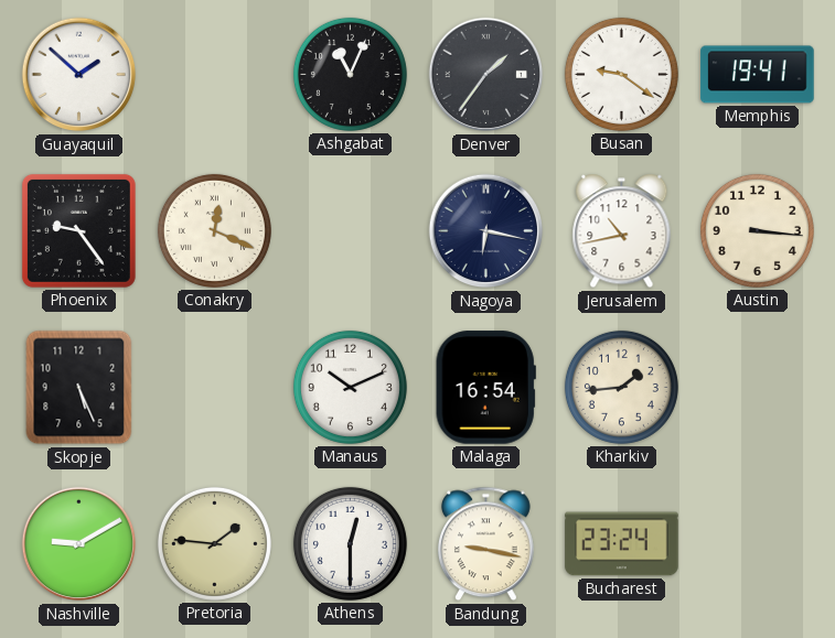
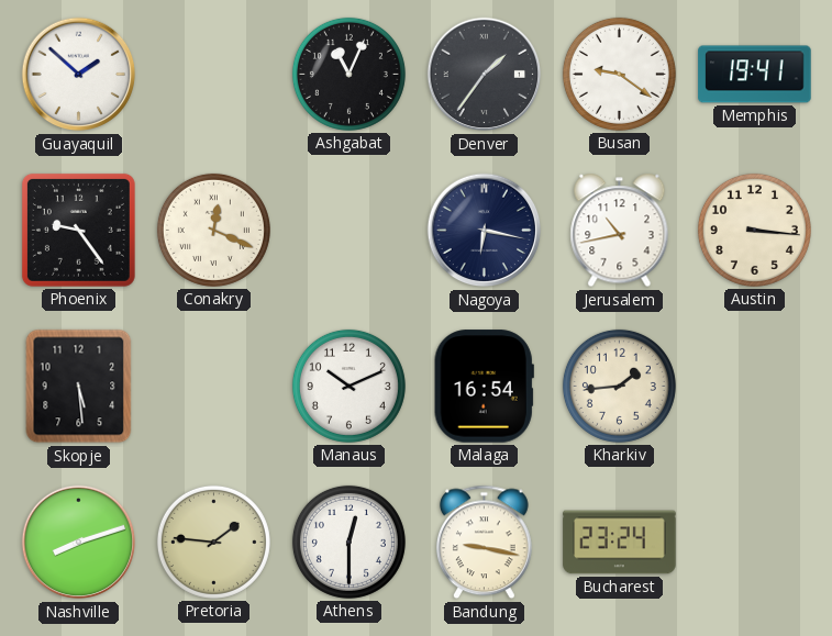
Skopje: 5:26 -> 5:29 (79, 387)
Nashville: 9:10 -> 8:12 (79, 543)
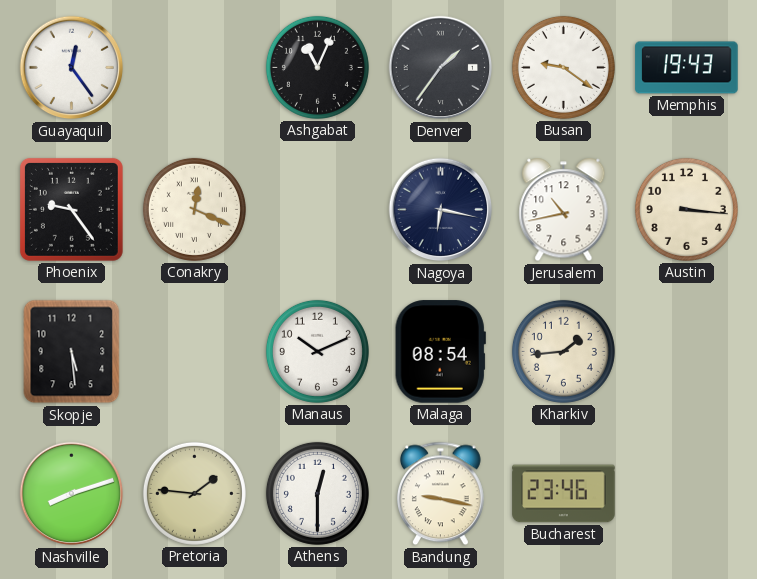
Guayaquil: 1:52 -> 12:24 (72, 68)
Memphis: 19:41 -> 19:43 (687, 68)
Malaga: 16:54 -> 08:54 (440, 352)
Bucharest: 23:24 -> 23:46 (564, 494)
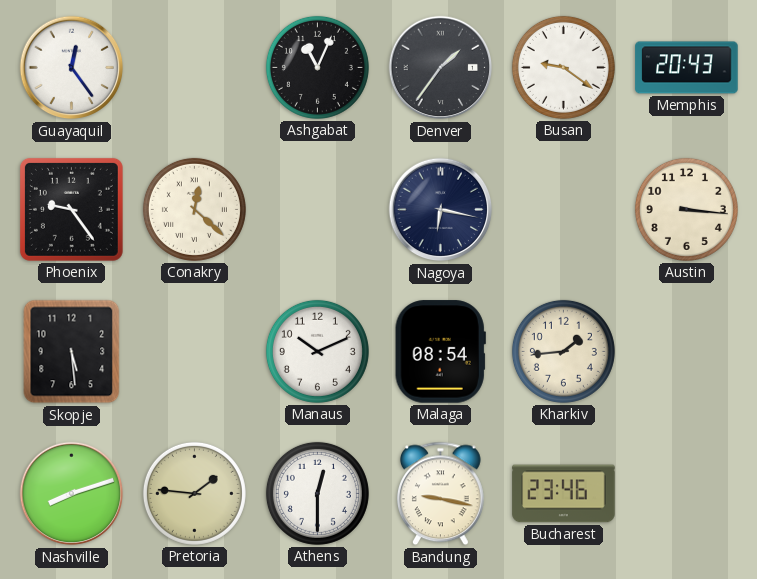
Memphis: 19:43 -> 20:43 (687, 68)
Conakry: 12:19 -> 12:22 (194, 209)
Jerusalem: 10:43 -> none (564, 210)
